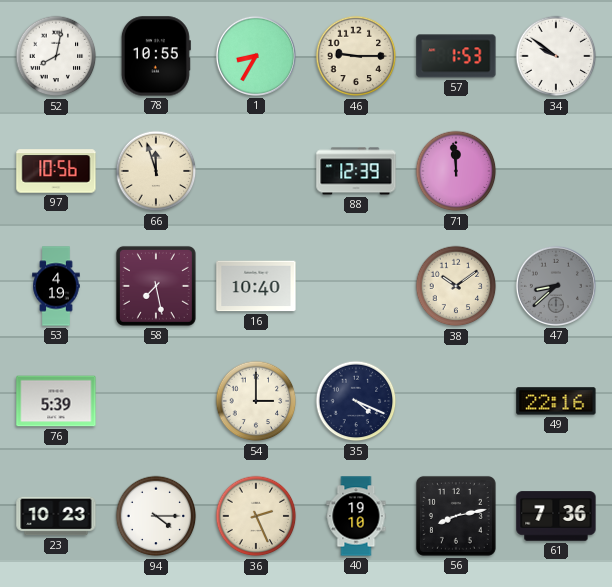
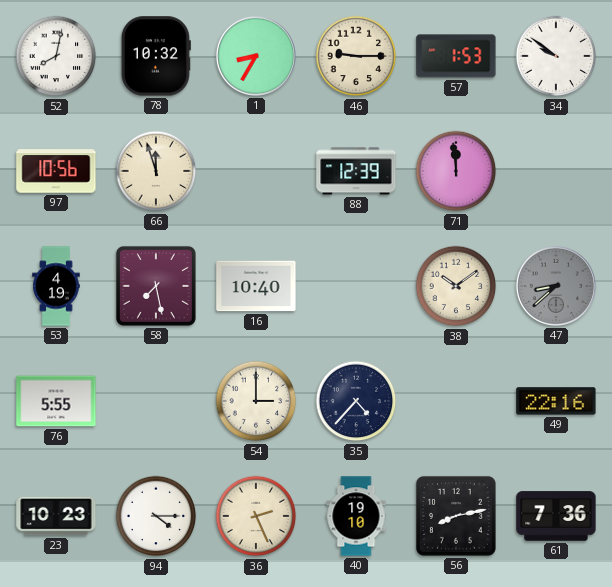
78: 10:55 -> 10:32 (156, 56)
76: 5:39 -> 5:55 (56, 401)
35: 4:19 -> 4:37 (356, 401)
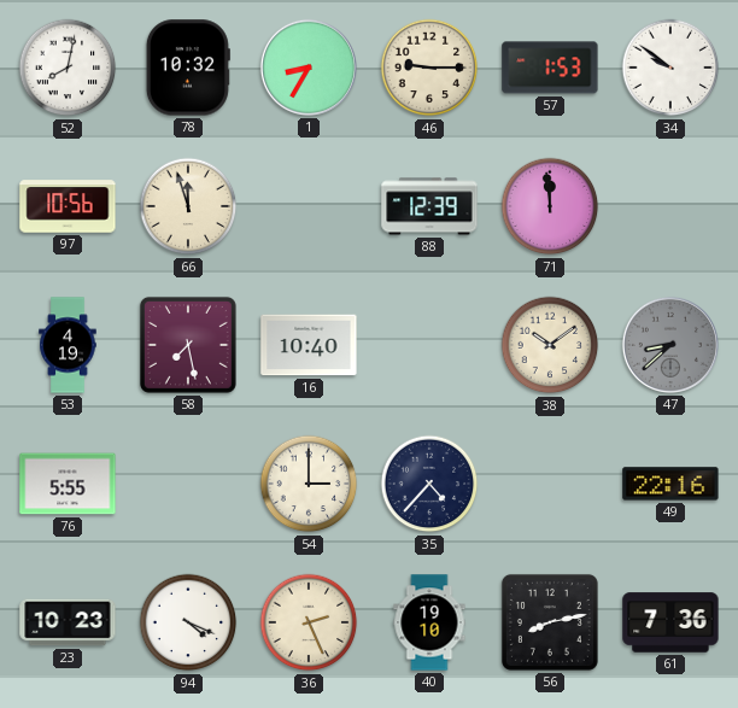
94: 4:15 -> 4:19 (188, 622)
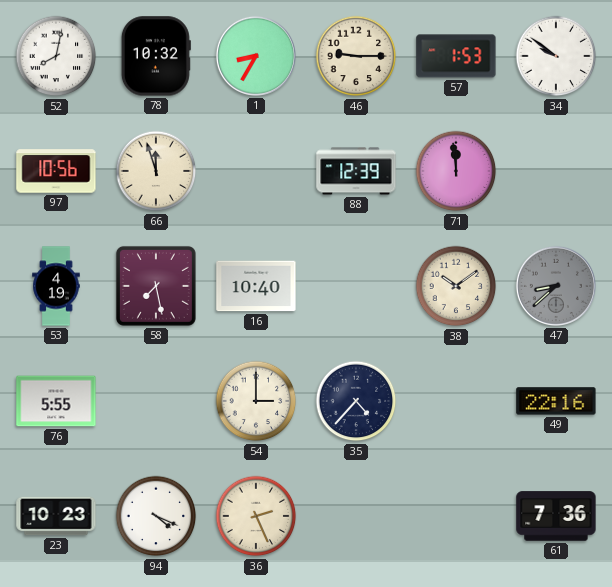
40: 19:10 -> none (429, 622)
56: 8:13 -> none (550, 622)
